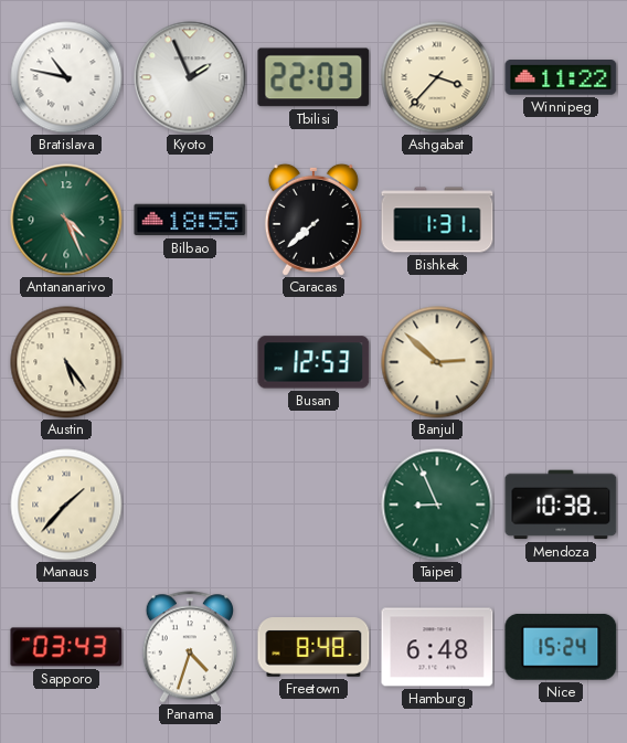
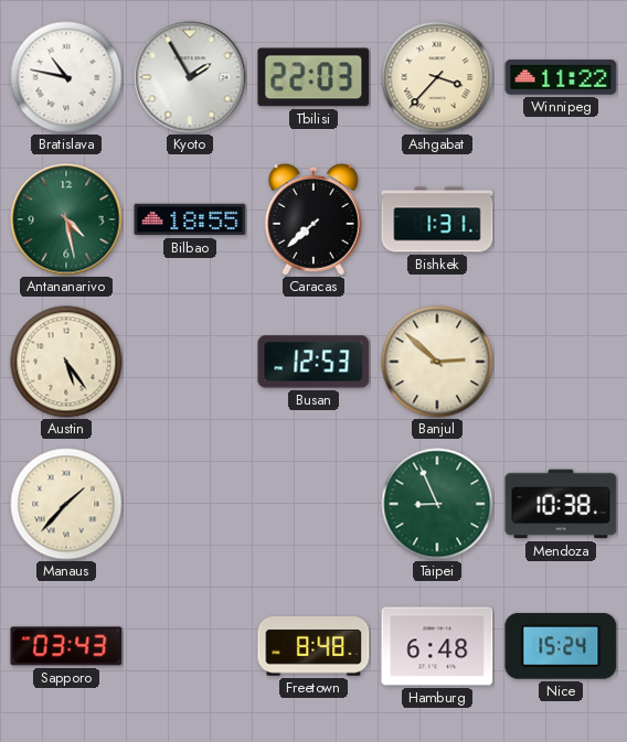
Kyoto: 1:56 -> 1:55 (190, 77)
Antananarivo: 4:26 -> 4:28 (66, 219)
Panama: 4:33 -> none (189, 647)
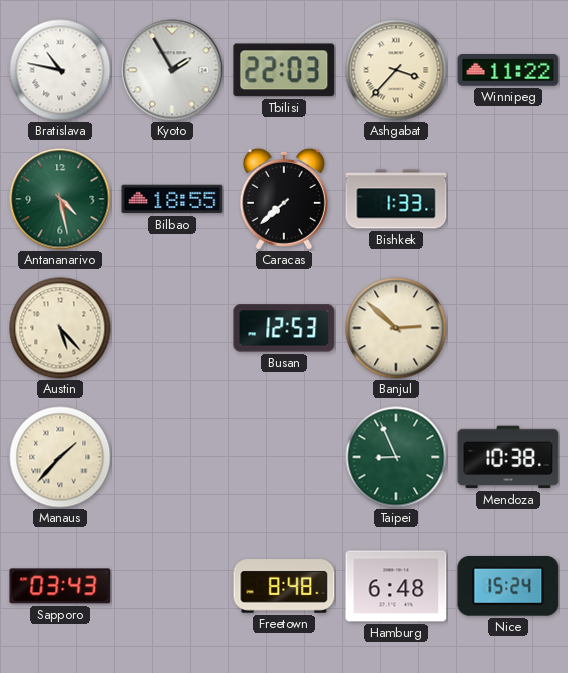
Bishkek: 1:31 -> 1:33 (396, 199)
Austin: 5:24 -> 5:23 (60, 328)
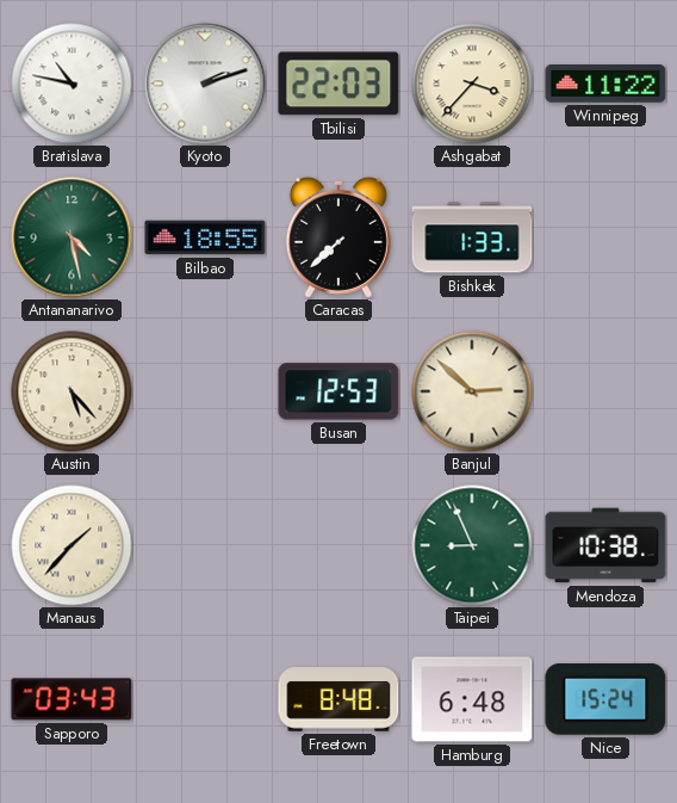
Kyoto: 1:55 -> 2:12 (205, 84)
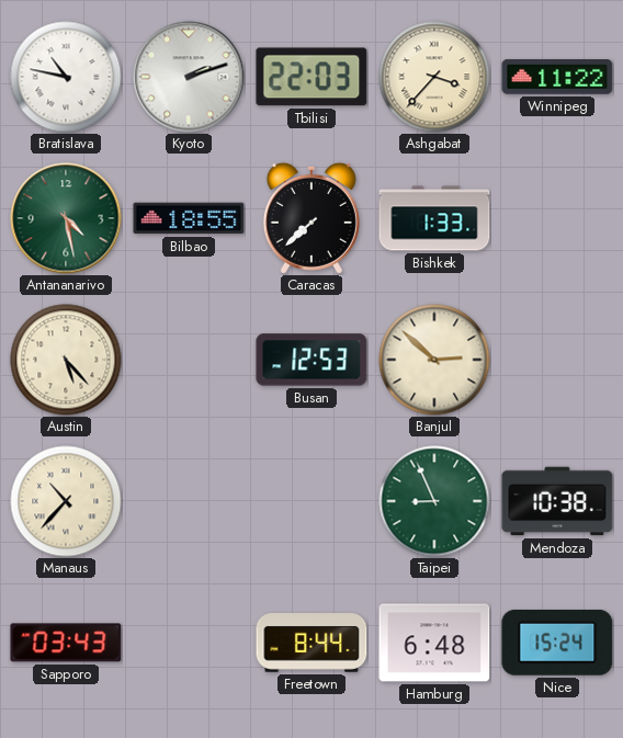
Manaus: 1:37 -> 10:37 (66, 501)
Freetown: 8:48 -> 8:44 (311, 643)
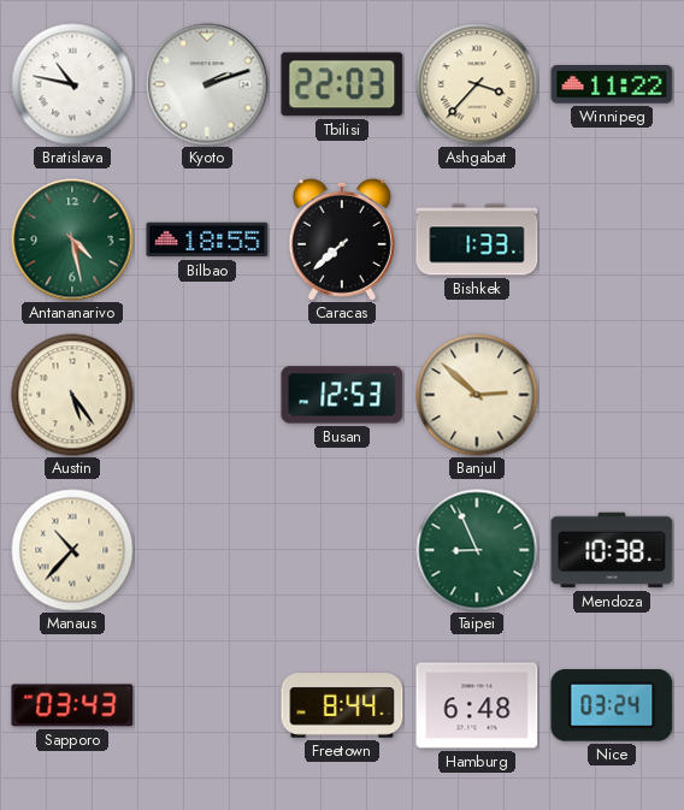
Austin: 5:23 -> 5:24 (72, 395)
Nice: 15:24 -> 03:24 (612, 705)
